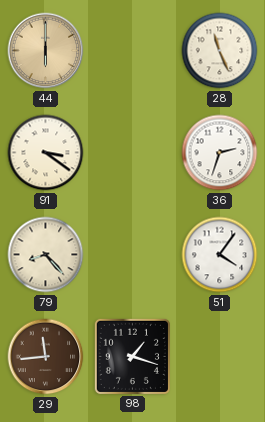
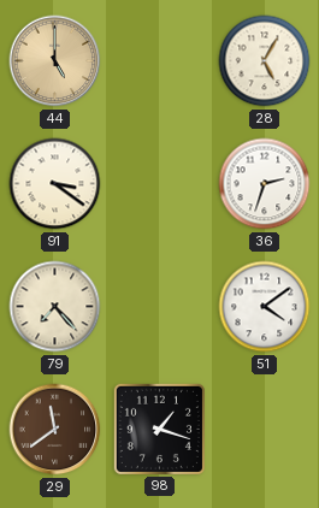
44: 6:00 -> 5:00 (55, 61)
28: 11:26 -> 5:05 (265, 61)
79: 8:23 -> 7:23 (55, 307)
51: 4:06 -> 4:09 (265, 307)
29: 11:44 -> 11:39 (55, 430)
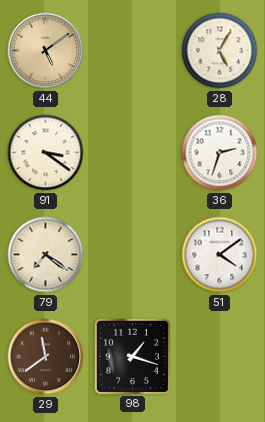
44: 5:00 -> 5:09 (46, 51)
79: 7:23 -> 7:21 (46, 255)
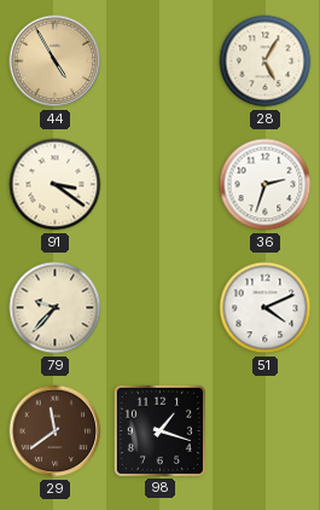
44: 5:09 -> 4:55 (56, 62)
79: 7:21 -> 9:37 (56, 308)
51: 4:09 -> 4:11 (266, 308)
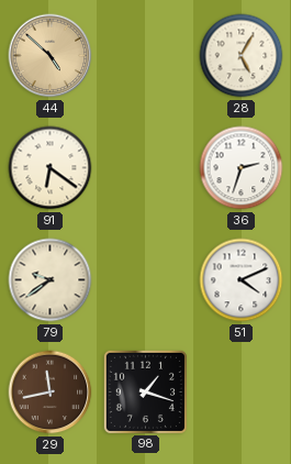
44: 4:55 -> 4:52 (51, 56)
91: 3:21 -> 6:21 (51, 168)
79: 9:37 -> 9:39 (51, 280)
29: 11:39 -> 11:43 (51, 393)
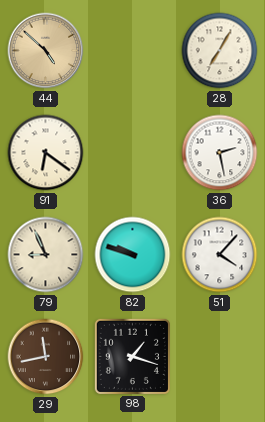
28: 5:05 -> 7:05 (220, 51)
36: 2:33 -> 2:28 (220, 153)
79: 9:39 -> 8:56 (46, 255)
82: none -> 9:48 (133, 255)
51: 4:11 -> 4:07 (220, 255)
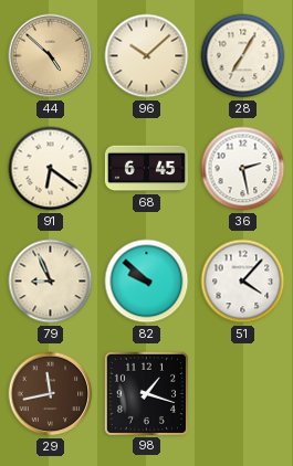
96: none -> 10:08 (147, 56)
68: none -> 6:45 (146, 169)
82: 9:48 -> 9:52 (147, 282)
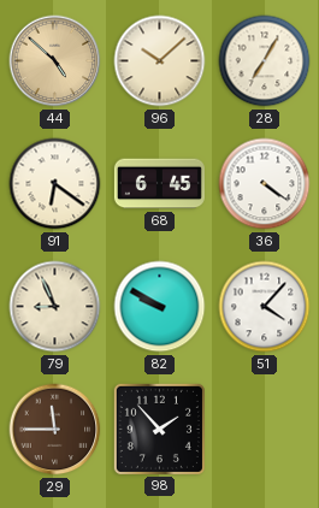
36: 2:28 -> 4:21 (265, 184)
82: 9:52 -> 9:50 (160, 307)
29: 11:43 -> 11:45 (55, 430)
98: 1:18 -> 1:53 (159, 429)
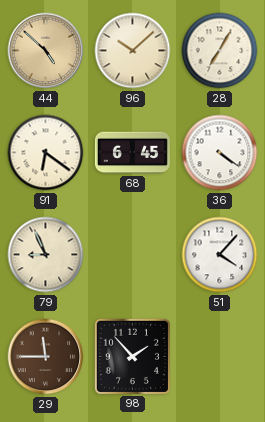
82: 9:50 -> none (160, 307)
